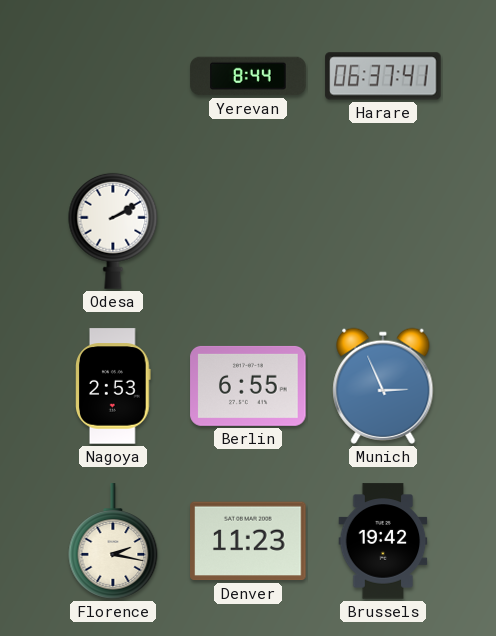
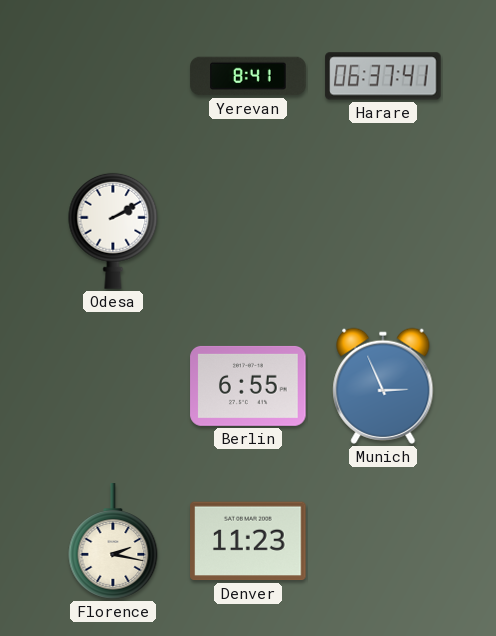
Yerevan: 8:44 -> 8:41 (248, 76)
Nagoya: 2:53 -> none (113, 386)
Brussels: 19:42 -> none (383, 541)
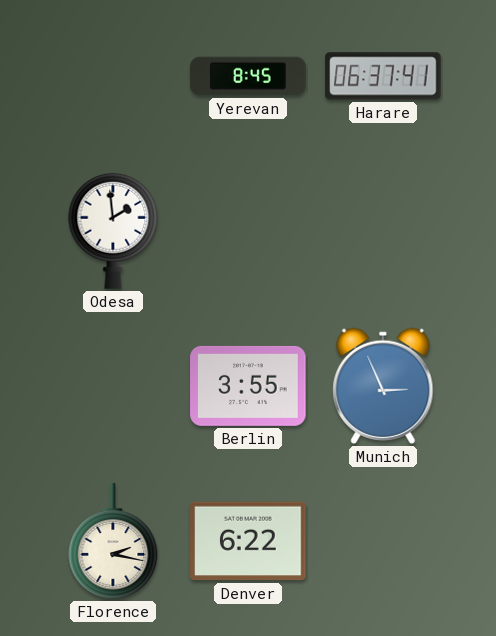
Yerevan: 8:41 -> 8:45 (248, 76)
Odesa: 2:10 -> 1:59 (113, 231)
Berlin: 6:55 -> 3:55 (248, 386)
Denver: 11:23 -> 6:22 (248, 541)
